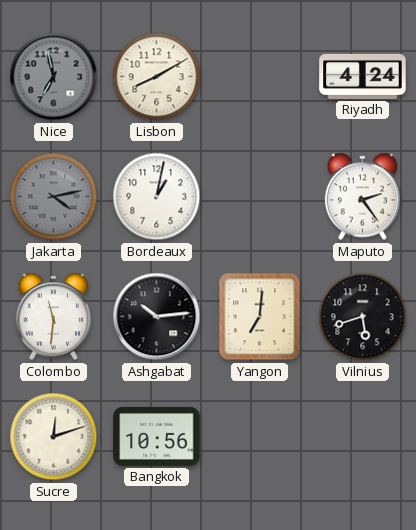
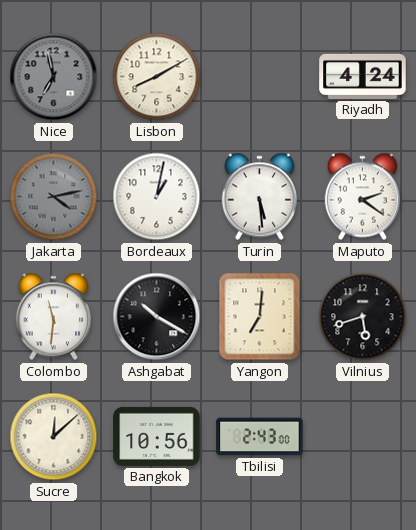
Turin: none -> 5:29 (259, 197)
Maputo: 2:24 -> 2:21 (362, 197)
Ashgabat: 10:14 -> 10:20 (157, 317)
Sucre: 12:12 -> 12:08 (54, 437)
Tbilisi: none -> 2:43 (260, 437)
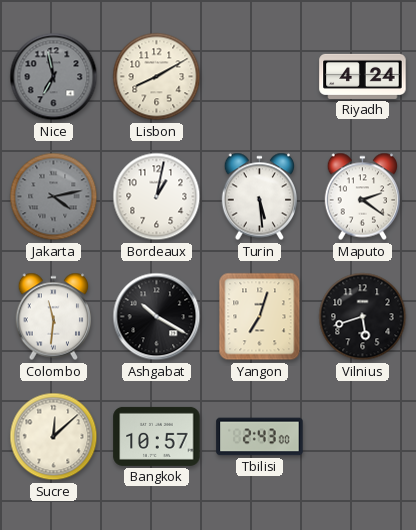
Yangon: 7:01 -> 7:03 (260, 317)
Bangkok: 10:56 -> 10:57 (157, 436)
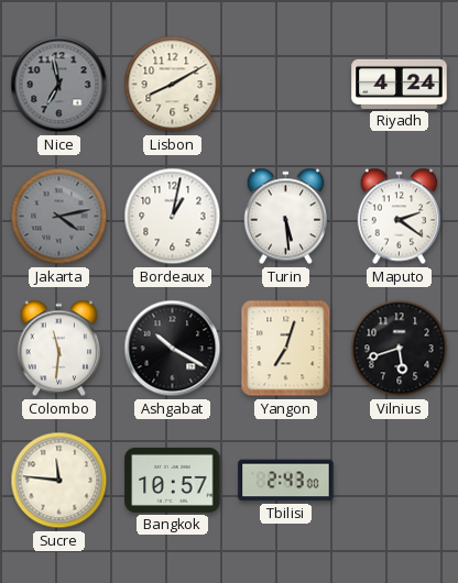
Sucre: 12:08 -> 11:46 (59, 481)
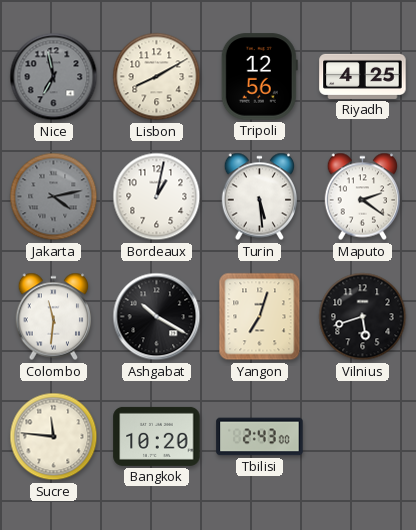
Tripoli: none -> 12:56 (259, 77)
Riyadh: 4:24 -> 4:25 (363, 76)
Bangkok: 10:57 -> 10:20 (157, 436)
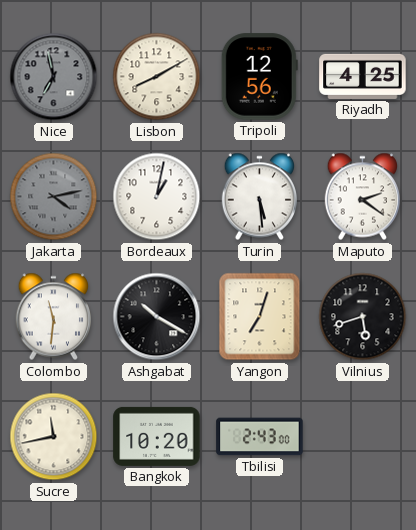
Sucre: 11:46 -> 11:43 (54, 437)
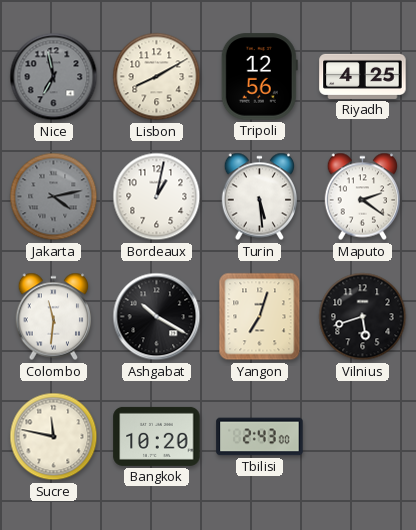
Sucre: 11:43 -> 11:47 (54, 437)
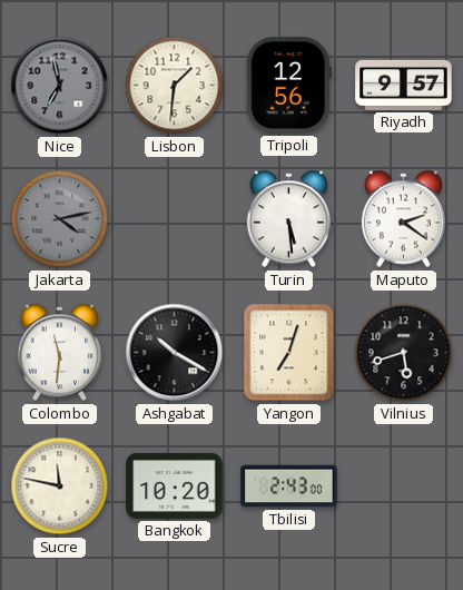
Lisbon: 8:10 -> 1:31 (175, 86)
Riyadh: 4:25 -> 9:57 (404, 85)
Bordeaux: 1:02 -> none (157, 197)
